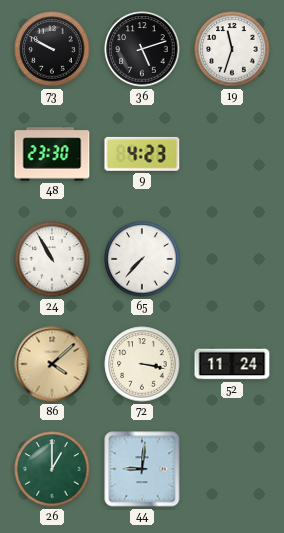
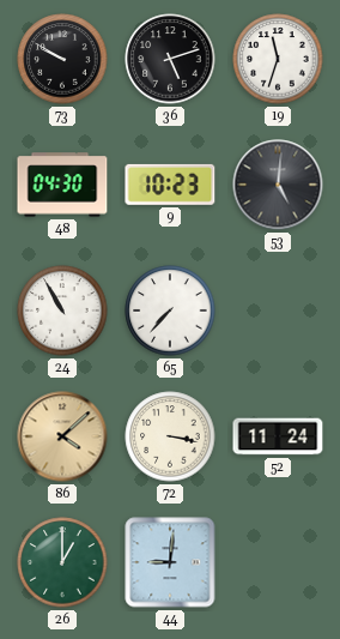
48: 23:30 -> 04:30 (62, 185)
9: 4:23 -> 10:23 (170, 185)
53: none -> 5:01 (278, 185)
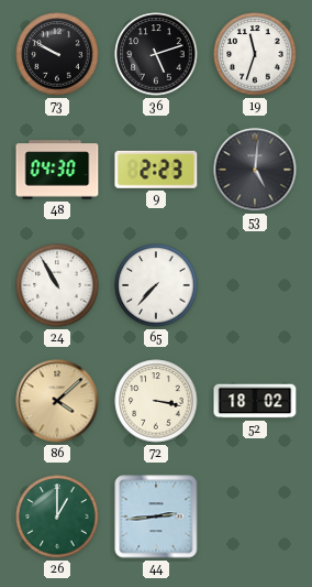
9: 10:23 -> 2:23 (156, 170)
52: 11:24 -> 18:02 (255, 401)
44: 9:01 -> 2:44 (156, 517)
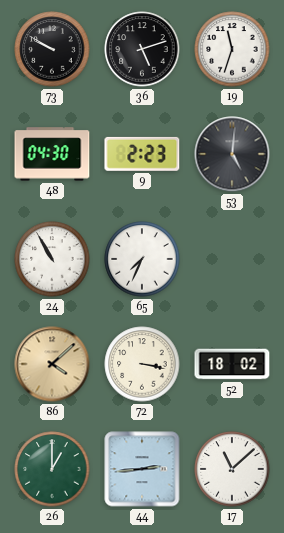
65: 7:37 -> 7:34 (142, 259)
17: none -> 11:08 (232, 469)
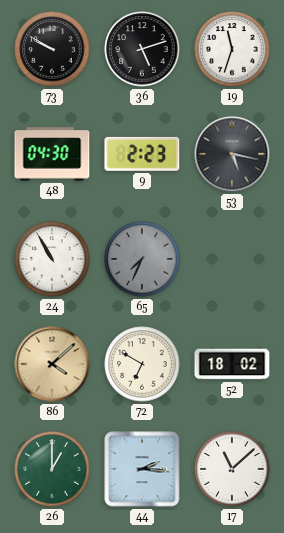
53: 5:01 -> 5:17 (232, 154)
65 dial: white -> grey (142, 259)
72: 3:17 -> 6:50 (142, 364)
44: 2:44 -> 2:16 (142, 469)
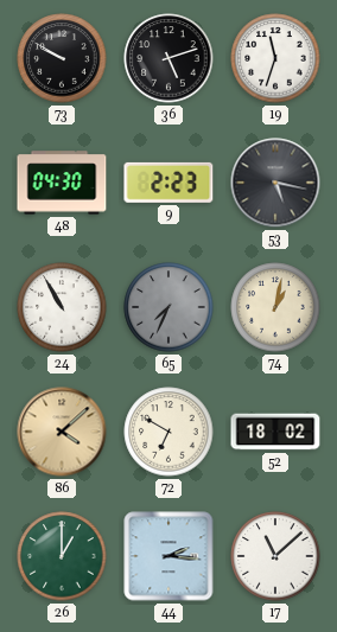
74: none -> 1:02 (275, 307)
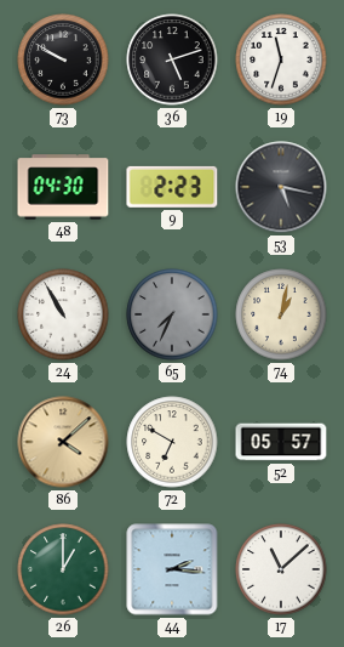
52: 18:02 -> 05:57 (281, 442)
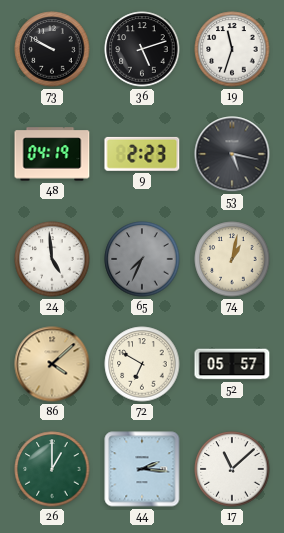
48: 04:30 -> 04:19 (52, 154)
24: 10:55 -> 4:59 (52, 259)
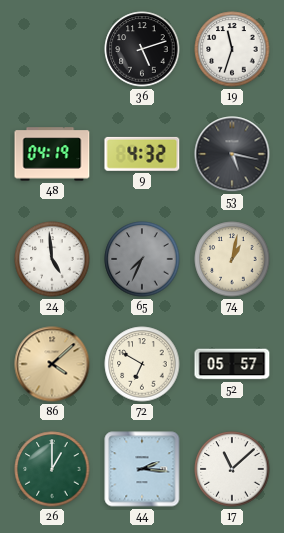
73: 9:50 -> none (52, 49)
9: 2:23 -> 4:32 (142, 154)
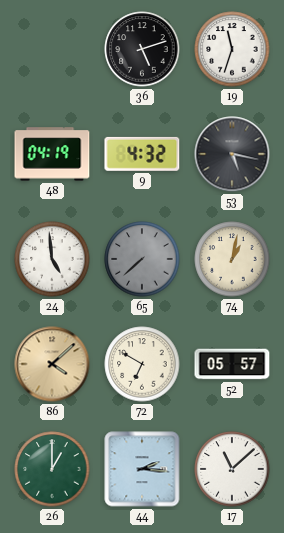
65: 7:34 -> 7:38 (142, 259)
